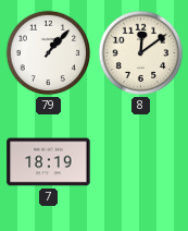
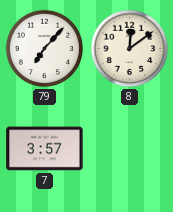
79: 1:07 -> 7:07 (45, 49)
7: 18:19 -> 3:57 (45, 149)
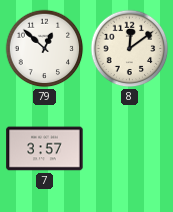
79: 7:07 -> 12:52 (45, 49)
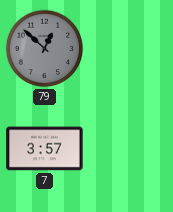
79 dial: white -> grey (45, 49)
8: 12:09 -> none (130, 49)
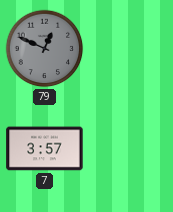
79: 12:52 -> 12:49 (45, 49)
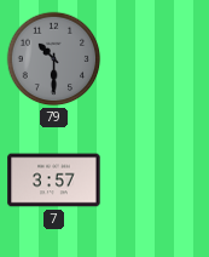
79: 12:49 -> 10:30 (54, 59)
